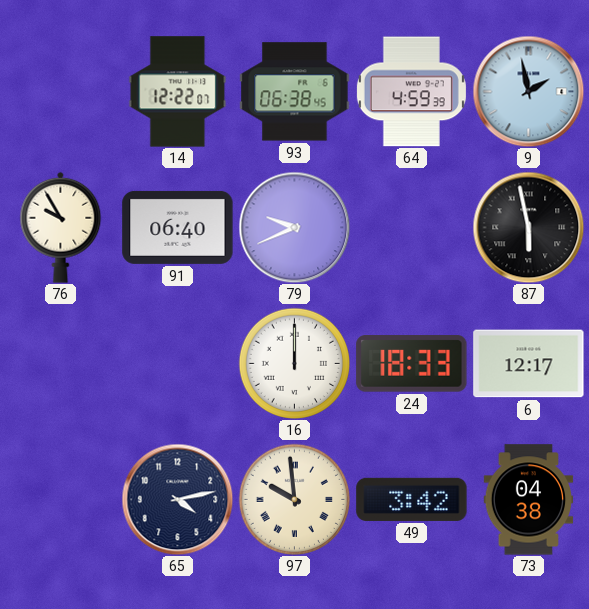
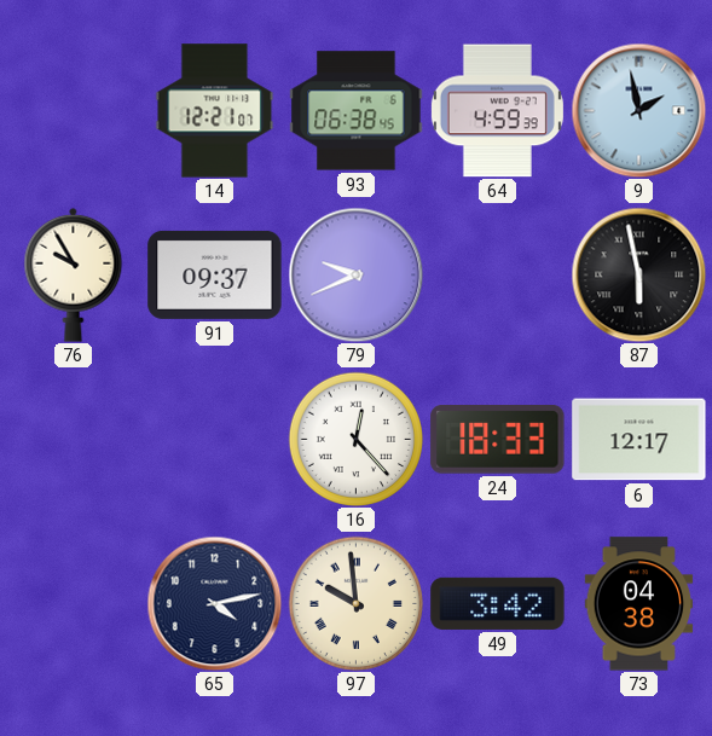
14: 12:22 -> 12:21 (215, 111)
91: 06:40 -> 09:37 (215, 274)
16: 12:00 -> 12:23 (355, 439)
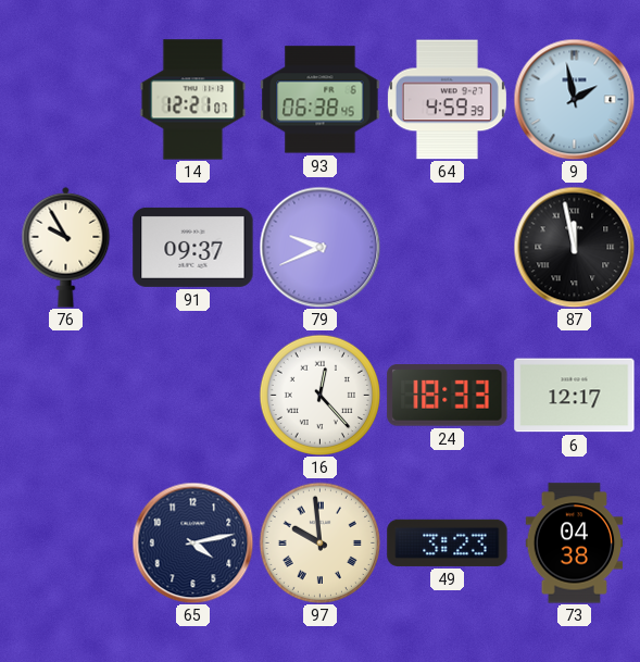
87: 5:58 -> 11:58 (574, 247)
49: 3:42 -> 3:23 (448, 542)
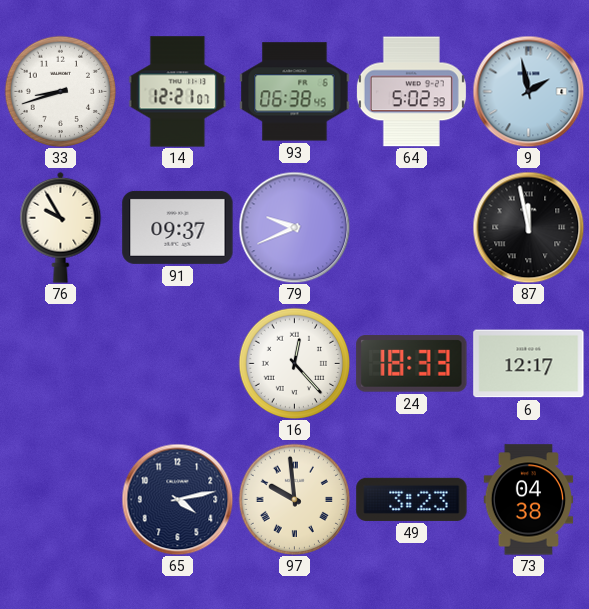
33: none -> 8:42 (60, 91)
64: 4:59 -> 5:02 (411, 92)
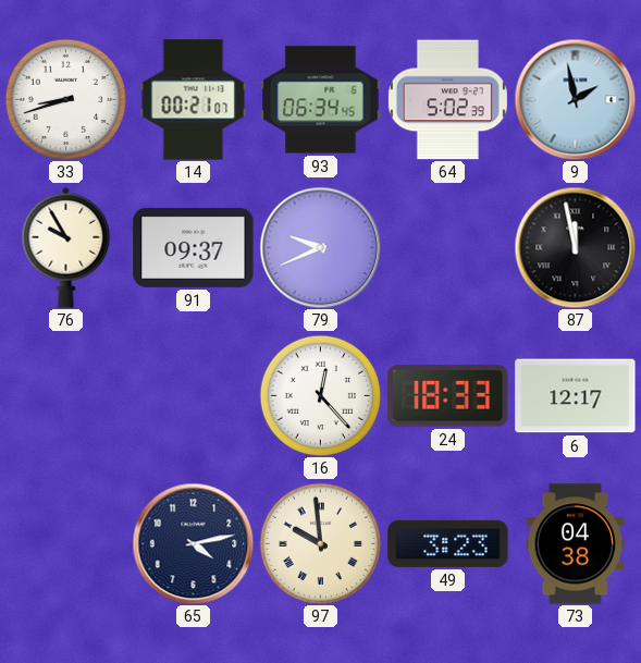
14: 12:21 -> 00:21 (194, 100)
93: 06:38 -> 06:34 (321, 100)
